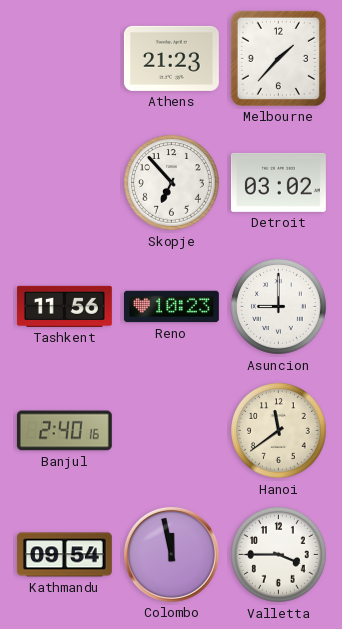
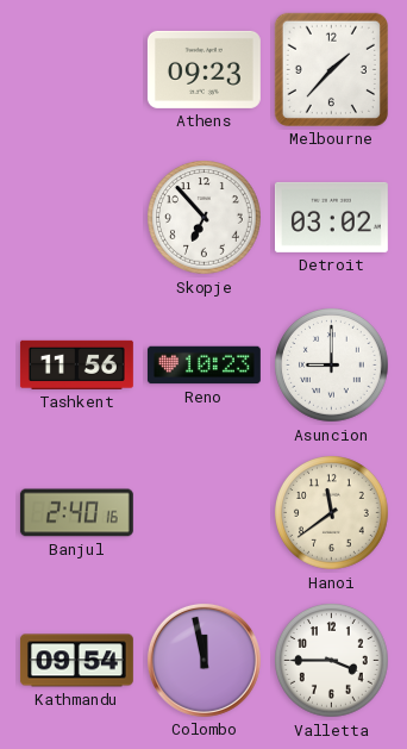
Athens: 21:23 -> 09:23 (203, 69)
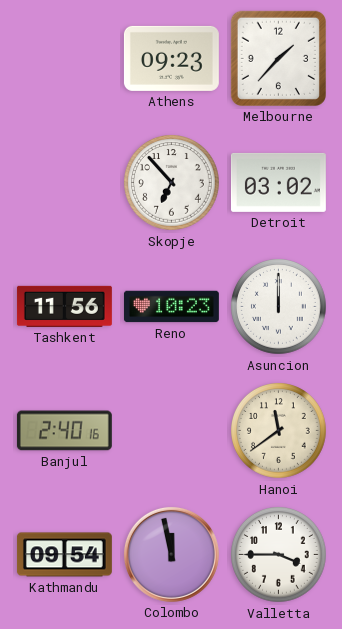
Asuncion: 9:00 -> 12:00 (279, 307)
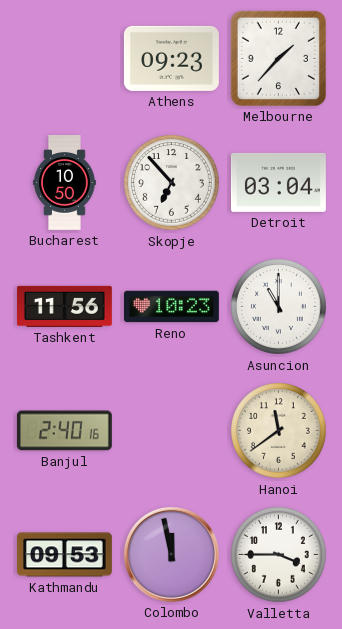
Bucharest: none -> 10:50 (65, 183)
Detroit: 03:02 -> 03:04 (278, 182)
Asuncion: 12:00 -> 11:00 (279, 307)
Kathmandu: 09:54 -> 09:53 (64, 555)
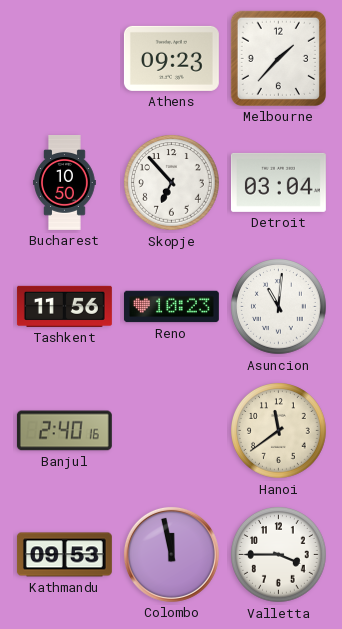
Asuncion: 11:00 -> 11:01 (279, 307)
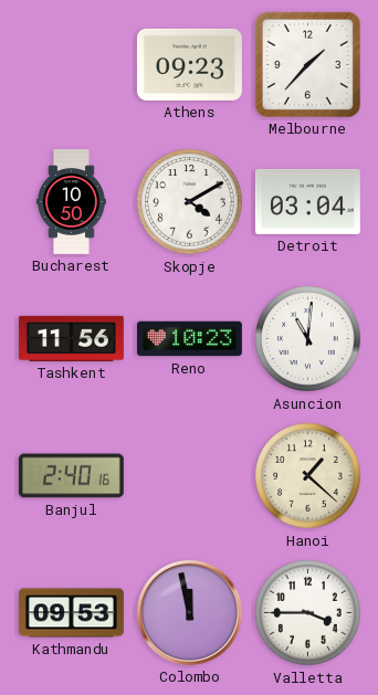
Skopje: 6:53 -> 4:10 (190, 202)
Hanoi: 11:39 -> 1:22 (308, 476)
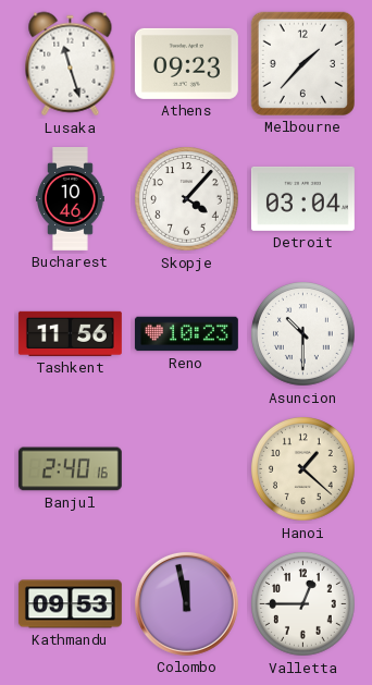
Lusaka: none -> 11:27 (71, 64)
Bucharest: 10:50 -> 10:46 (71, 199)
Skopje: 4:10 -> 4:07 (187, 199)
Asuncion: 11:01 -> 10:30 (303, 334)
Valletta: 3:45 -> 12:45 (303, 604)
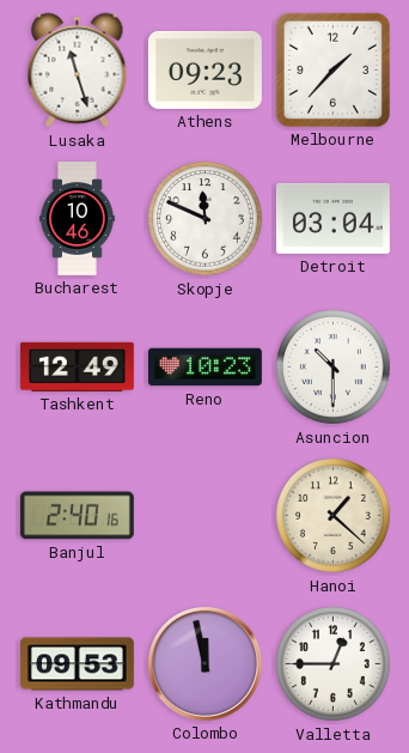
Skopje: 4:07 -> 11:49 (206, 219)
Tashkent: 11:56 -> 12:49 (77, 366)
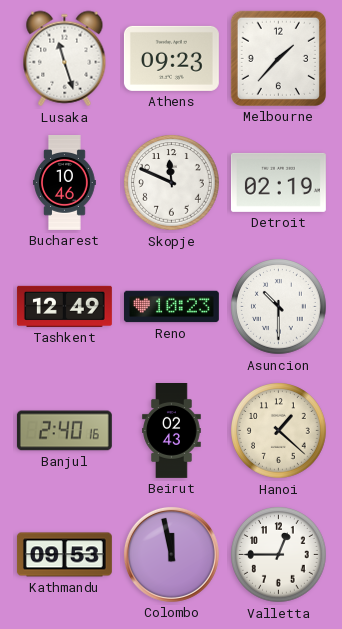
Detroit: 03:04 -> 02:19 (278, 182)
Beirut: none -> 02:43 (172, 431)
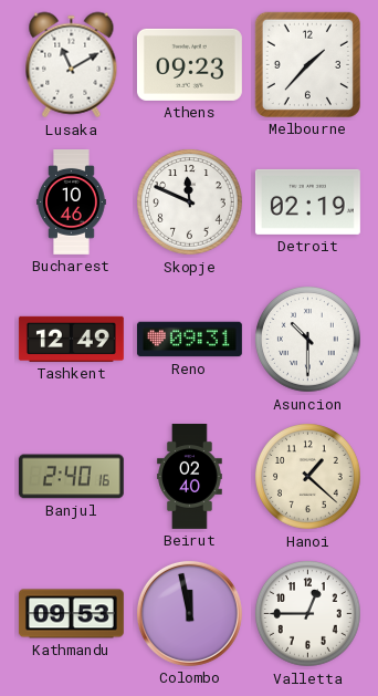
Lusaka: 11:27 -> 11:10 (72, 65)
Reno: 10:23 -> 09:31 (189, 340)
Beirut: 02:43 -> 02:40 (190, 477)
